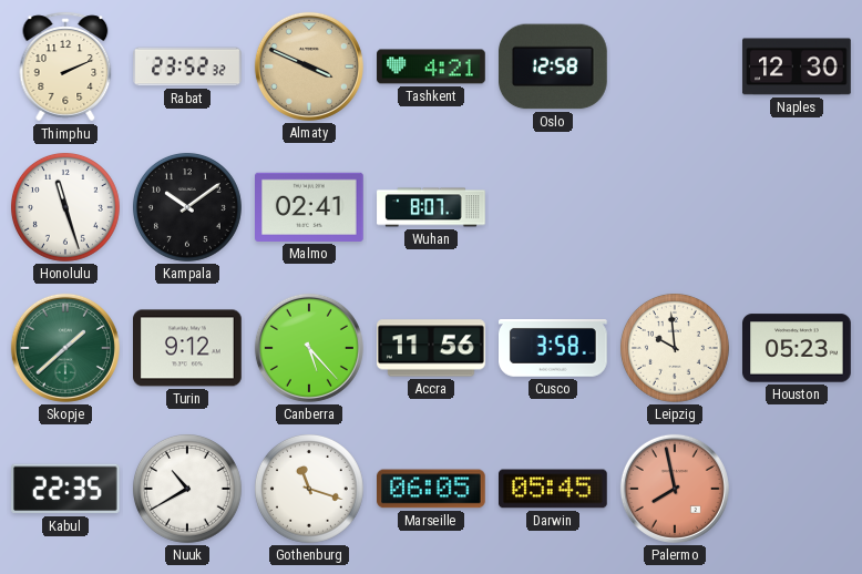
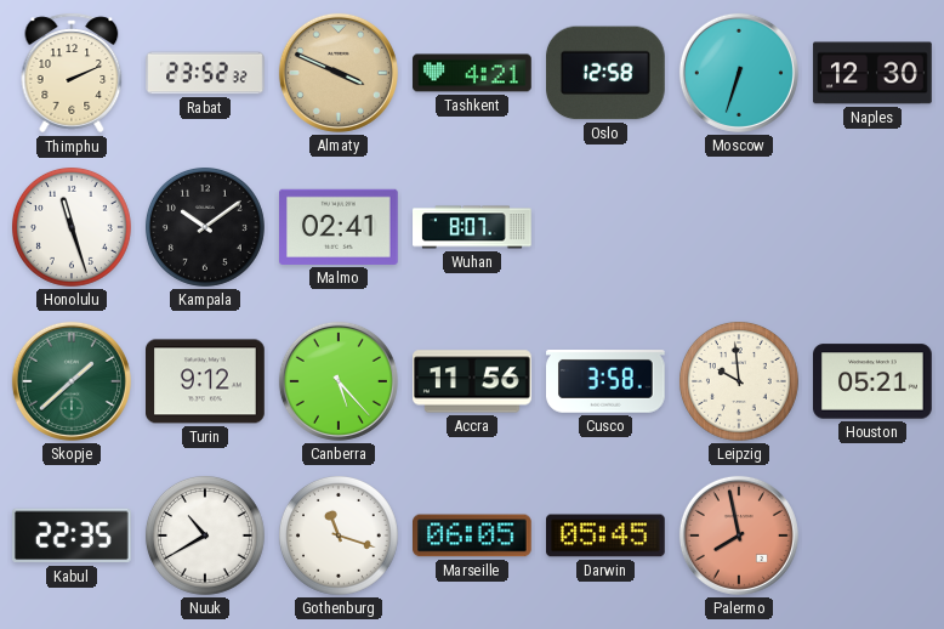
Moscow: none -> 6:33 (739, 73)
Houston: 05:23 -> 05:21 (874, 381)
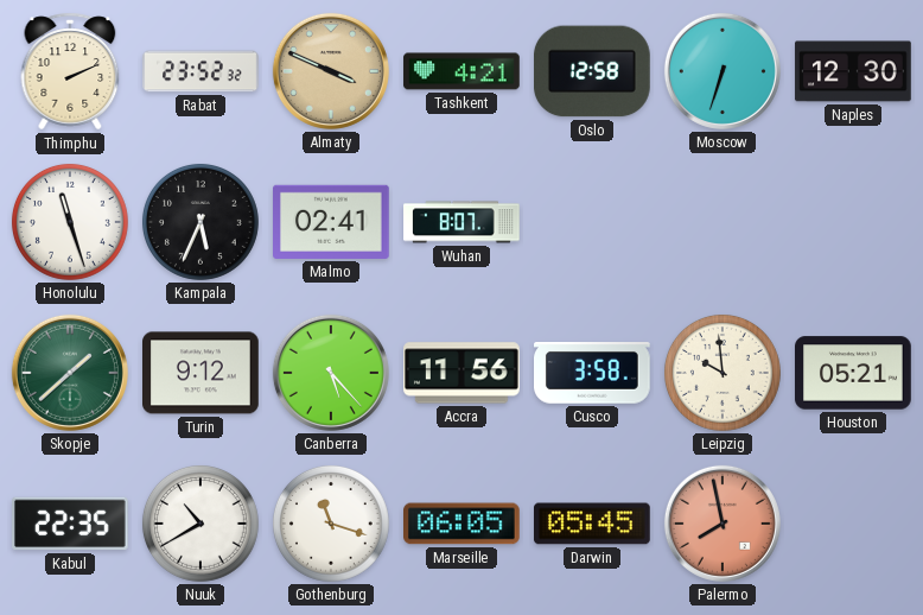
Kampala: 10:09 -> 5:34 (200, 222)
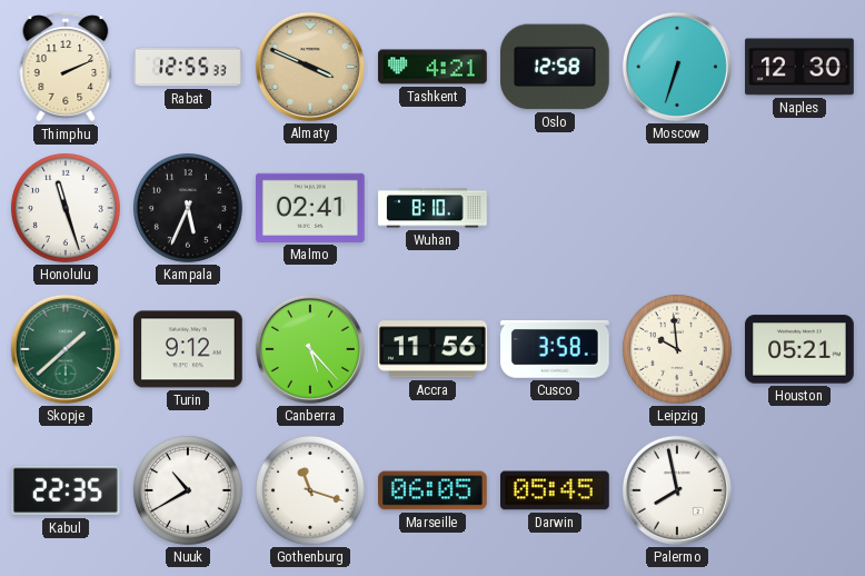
Rabat: 23:52 -> 12:55 (188, 67)
Wuhan: 8:07 -> 8:10 (432, 208)
Palermo dial: salmon -> white (677, 490)
